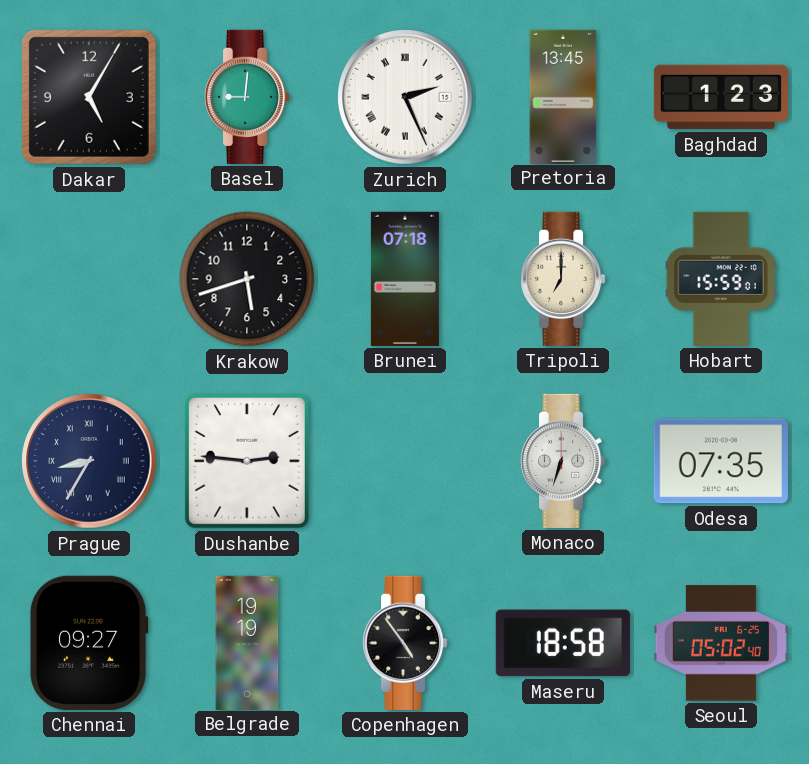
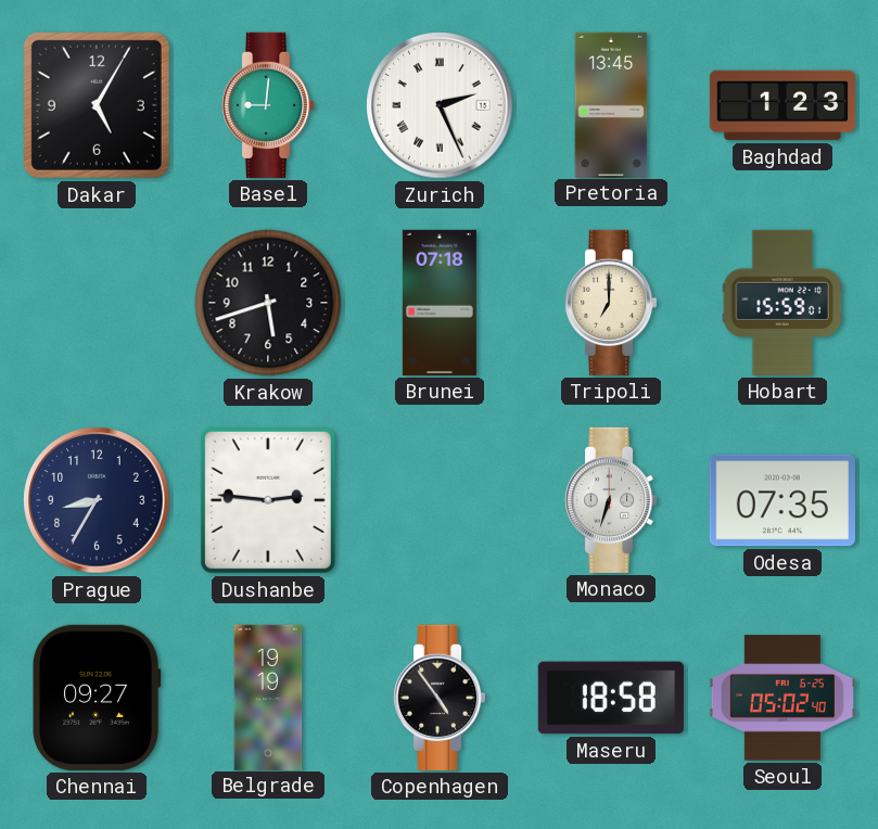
Prague numerals: Roman -> Arabic (97, 500)
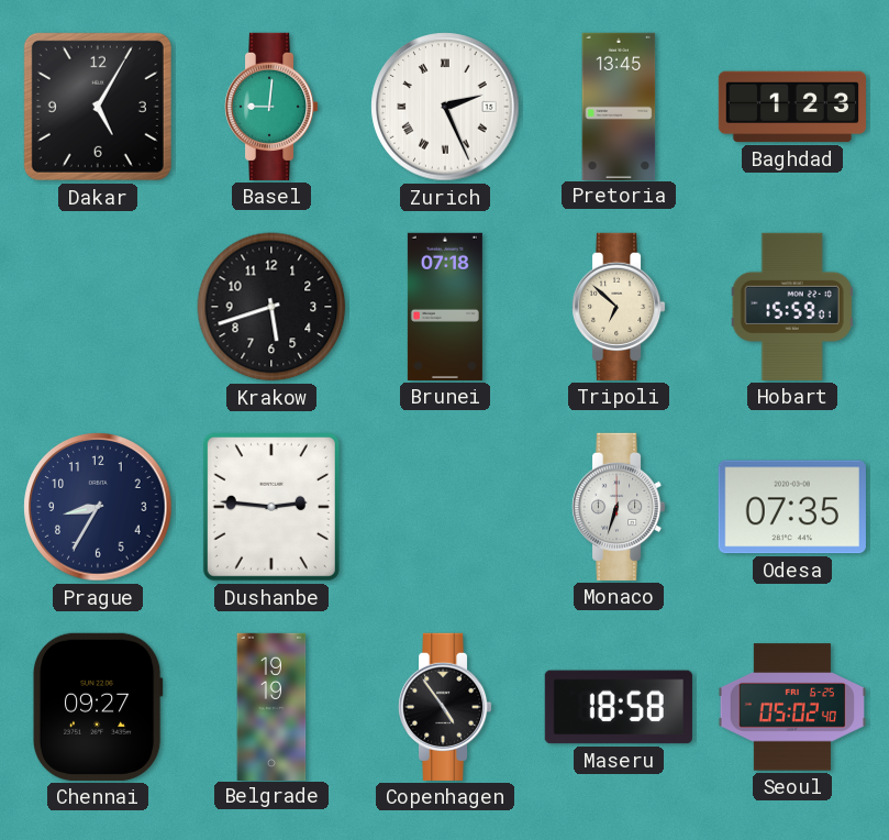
Tripoli: 7:00 -> 6:52 (619, 307)
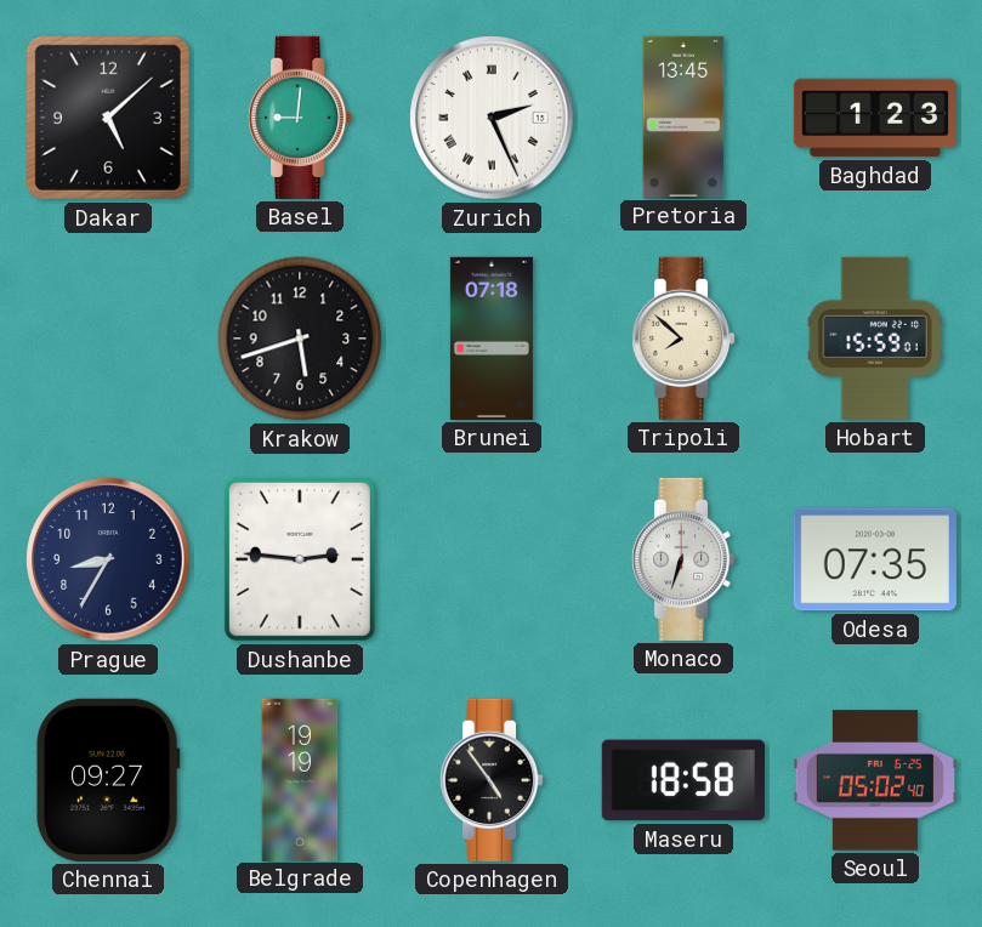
Dakar: 5:05 -> 5:08 (108, 118)
Tripoli: 6:52 -> 7:52 (683, 339)
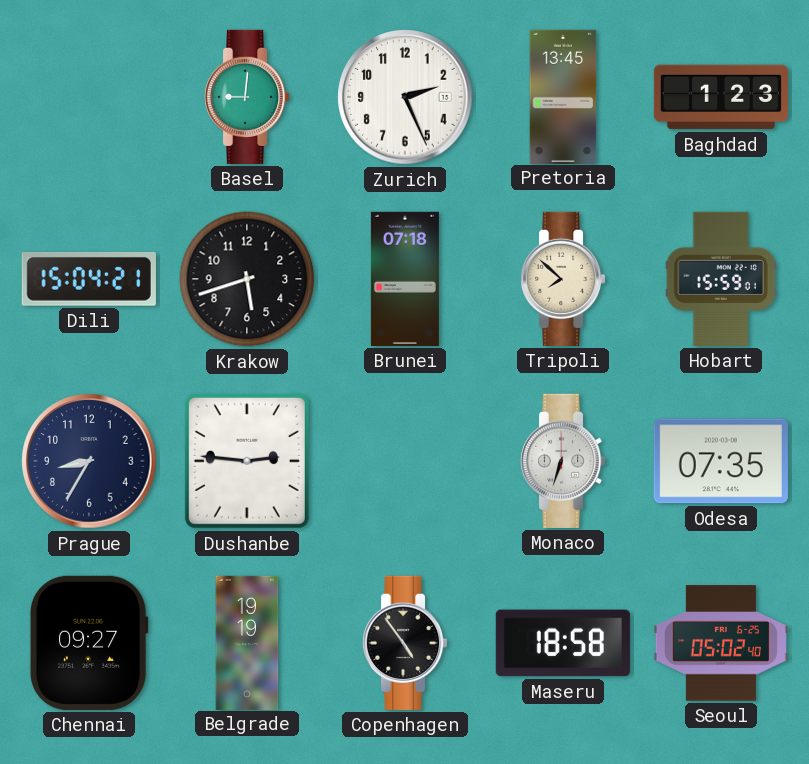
Dakar: 5:08 -> none (108, 118)
Zurich numerals: Roman -> Arabic (405, 97)
Dili: none -> 15:04 (89, 279)
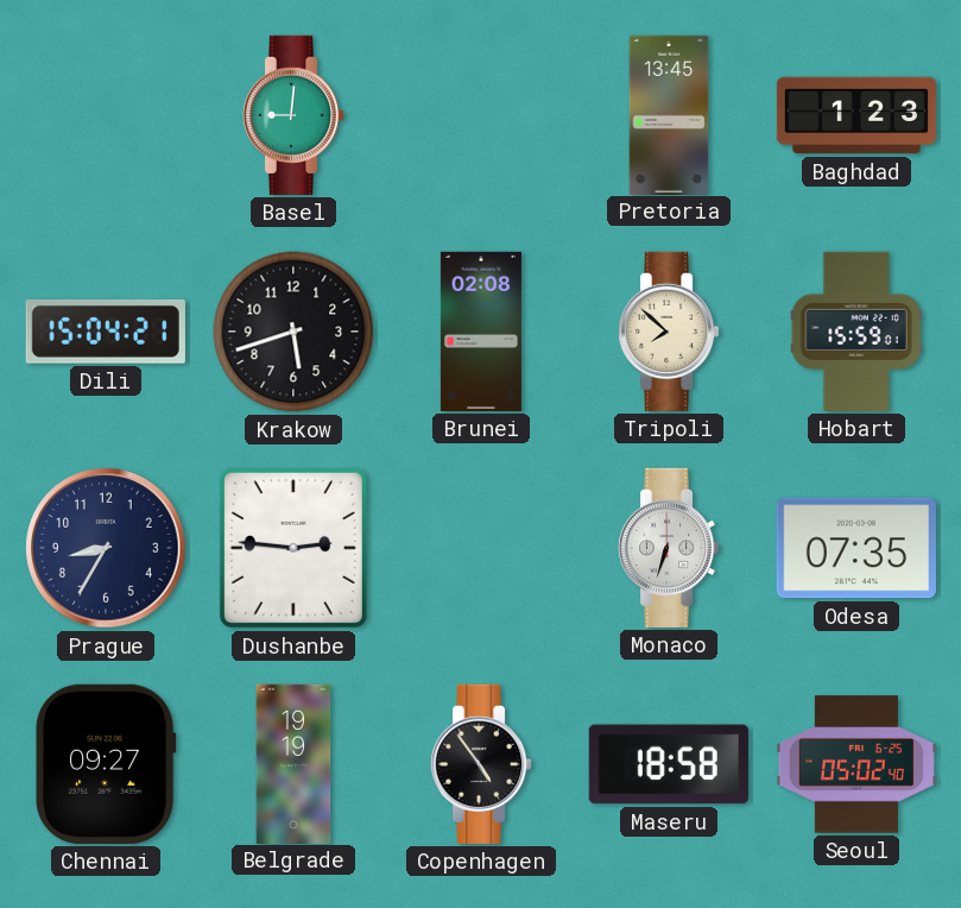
Zurich: 2:26 -> none (405, 97)
Brunei: 07:18 -> 02:08 (481, 332)
